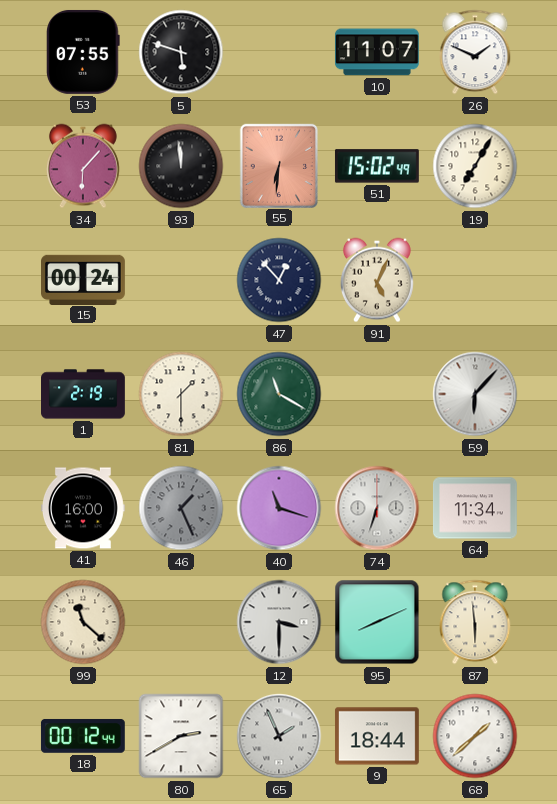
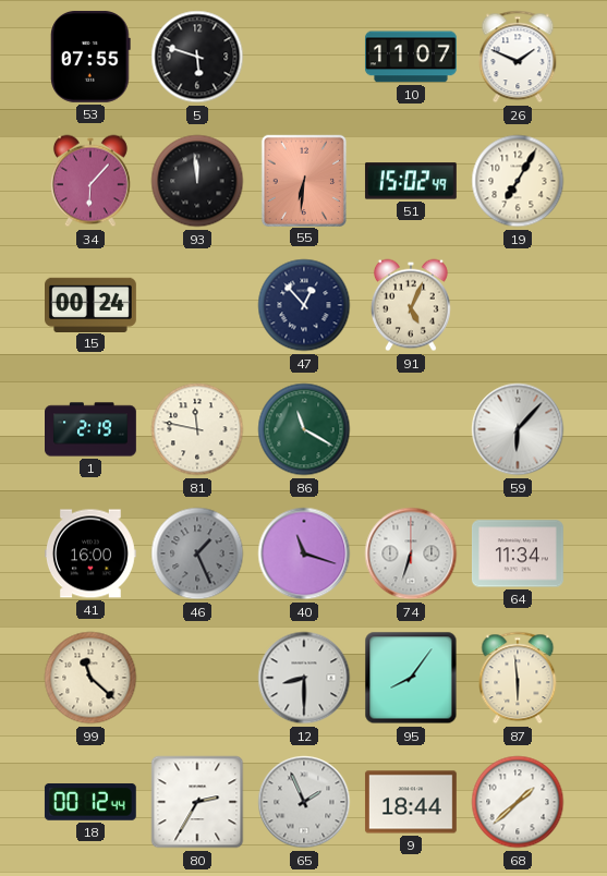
81: 1:30 -> 11:47 (197, 429)
12: 3:30 -> 8:30 (304, 678)
95: 8:11 -> 8:06 (411, 678)
80: 2:40 -> 2:35 (197, 802)
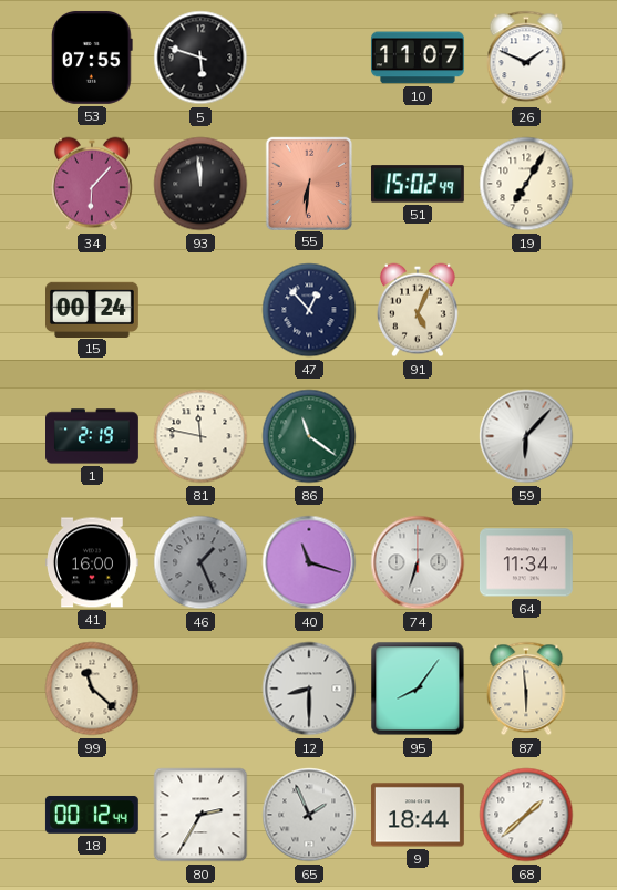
86: 11:20 -> 11:21 (309, 436)
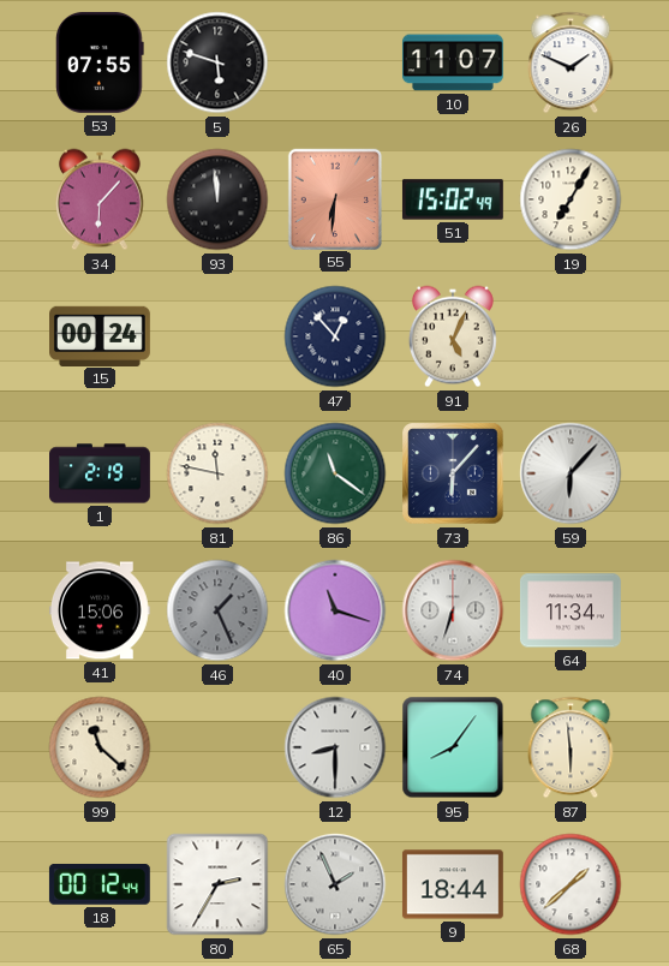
73: none -> 6:07 (453, 473)
41: 16:00 -> 15:06 (101, 610)
